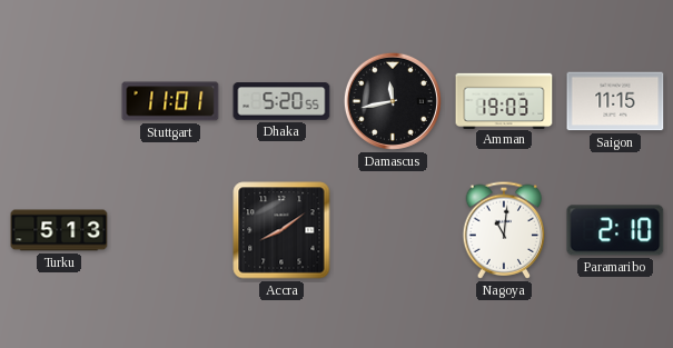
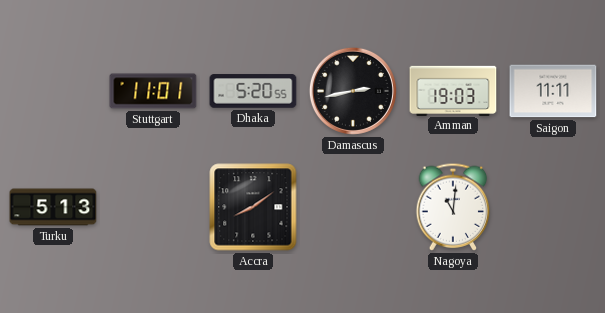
Damascus: 11:43 -> 2:43 (353, 91)
Saigon: 11:15 -> 11:11 (553, 91)
Paramaribo: 2:10 -> none (615, 230)
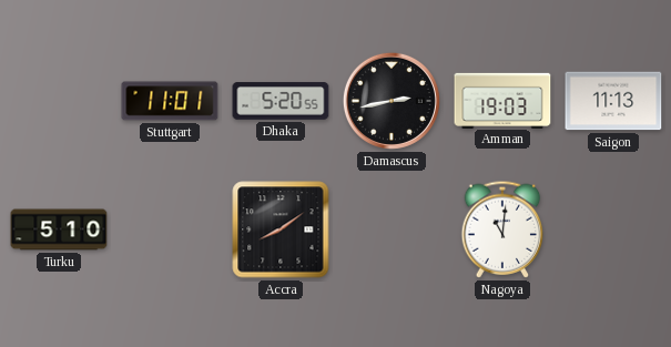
Saigon: 11:11 -> 11:13 (613, 101)
Turku: 5:13 -> 5:10 (59, 229)
